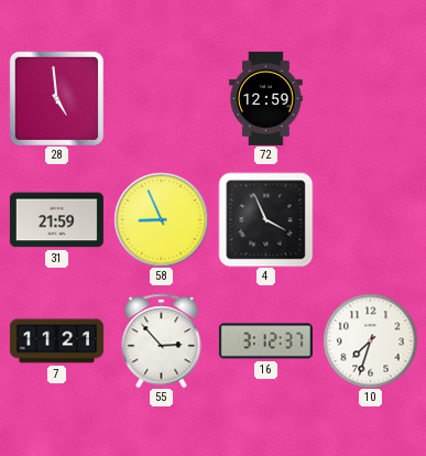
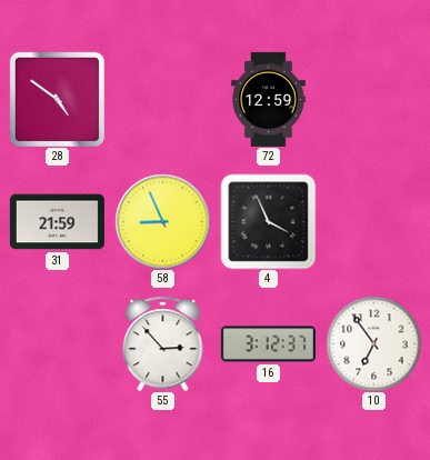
28: 4:59 -> 4:51 (57, 99)
7: 11:21 -> none (56, 341)
10: 7:33 -> 6:54 (373, 343)
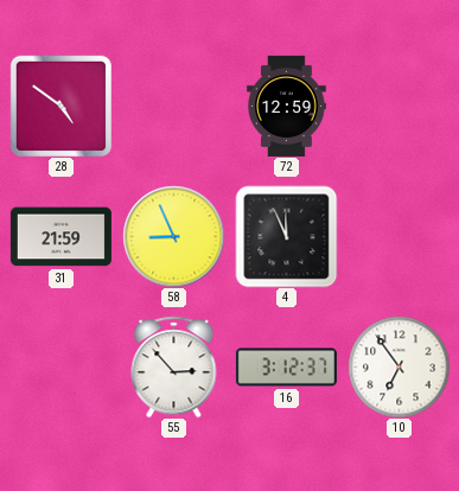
4: 3:56 -> 11:56 (286, 236)
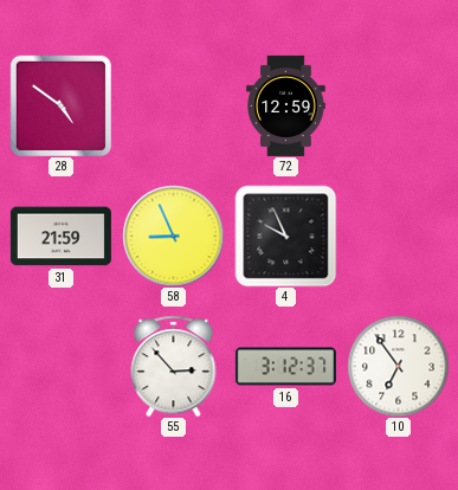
4: 11:56 -> 9:56 (285, 236)
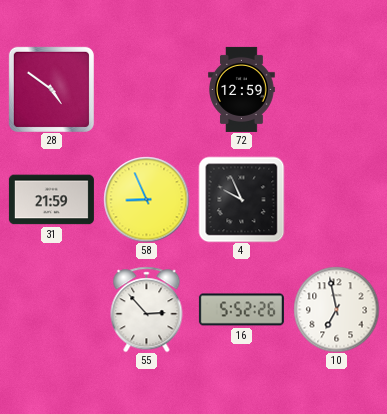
16: 3:12 -> 5:52 (241, 310)
10: 6:54 -> 6:58 (336, 309)
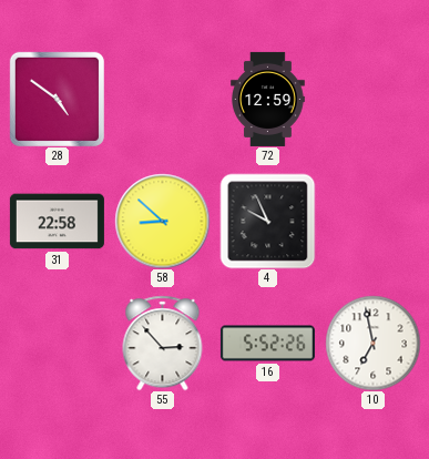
31: 21:59 -> 22:58 (57, 222)
58: 8:56 -> 8:52 (162, 221)
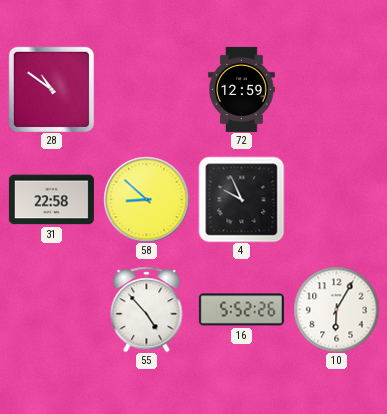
28: 4:51 -> 10:51 (51, 89)
55: 2:53 -> 4:53 (147, 309)
10: 6:58 -> 6:05 (336, 309)
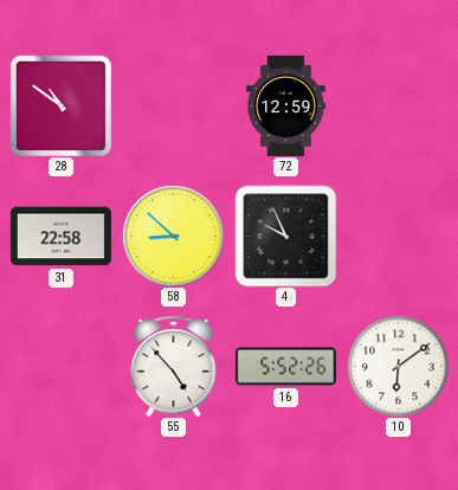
10: 6:05 -> 6:09 (398, 366)
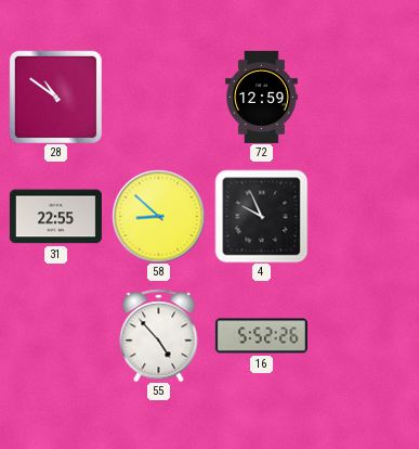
31: 22:58 -> 22:55 (55, 217)
10: 6:09 -> none (398, 366)
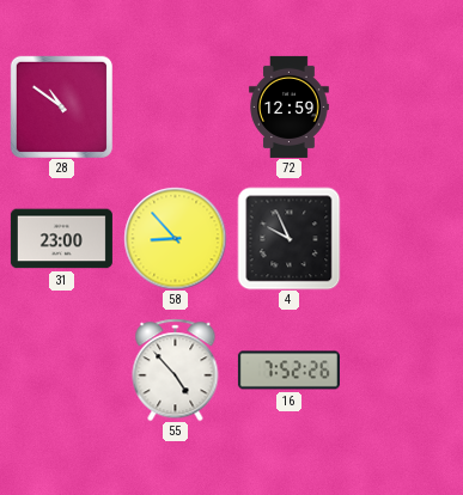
31: 22:55 -> 23:00 (61, 239)
58: 8:52 -> 8:53 (175, 238)
16: 5:52 -> 7:52 (288, 371)
